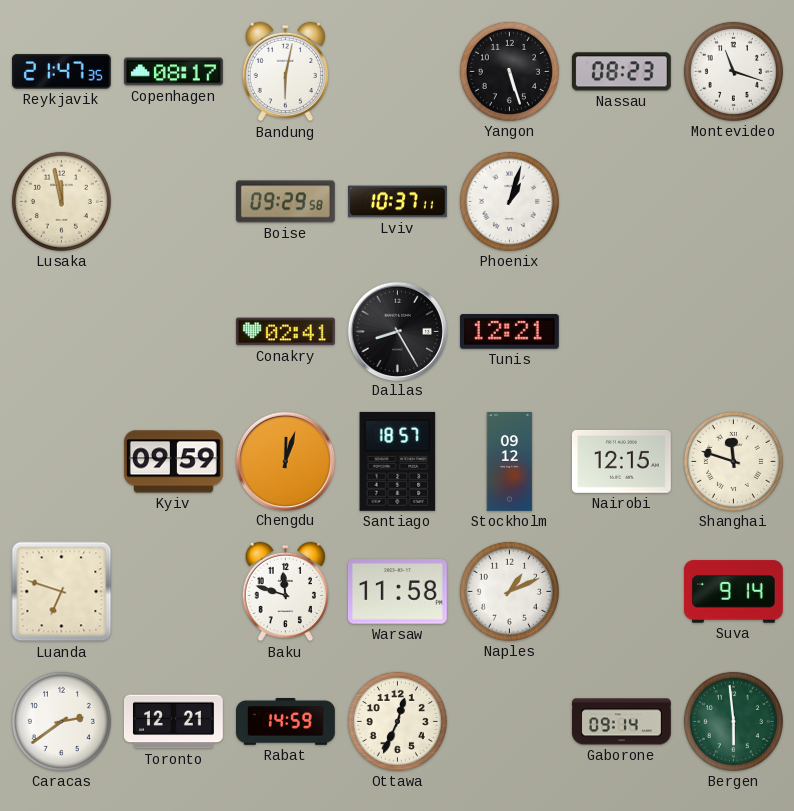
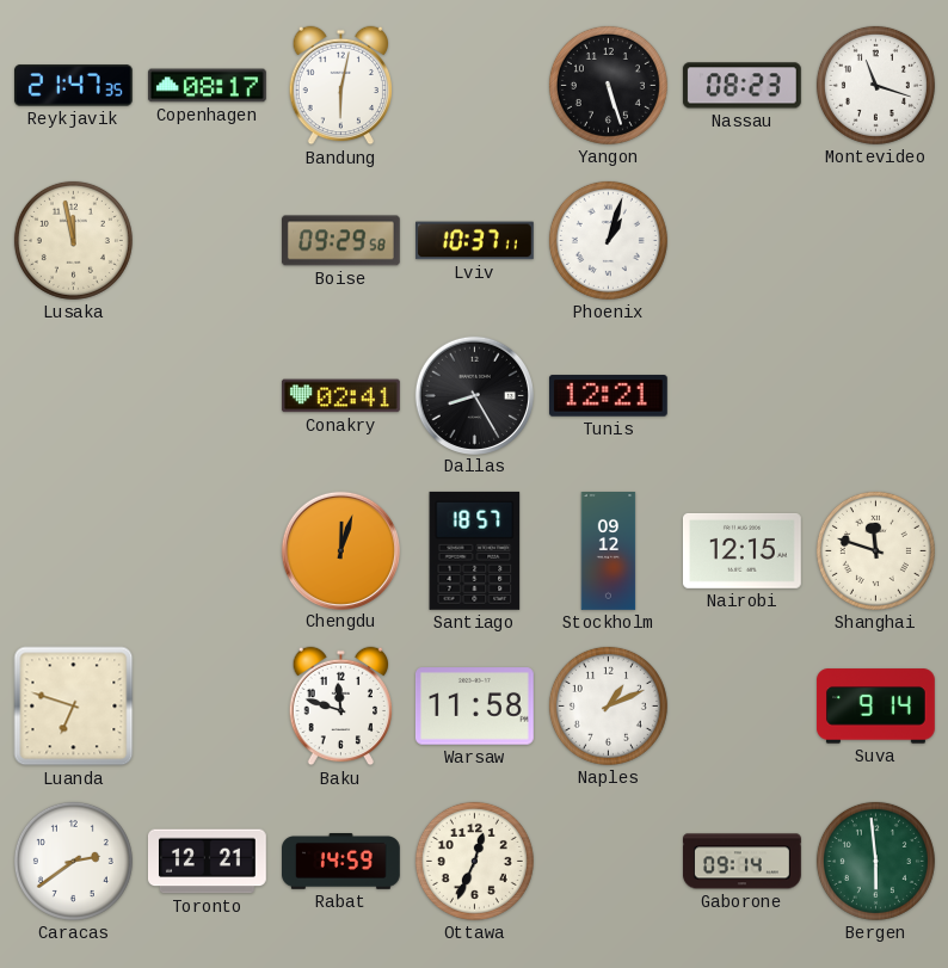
Kyiv: 09:59 -> none (173, 462)
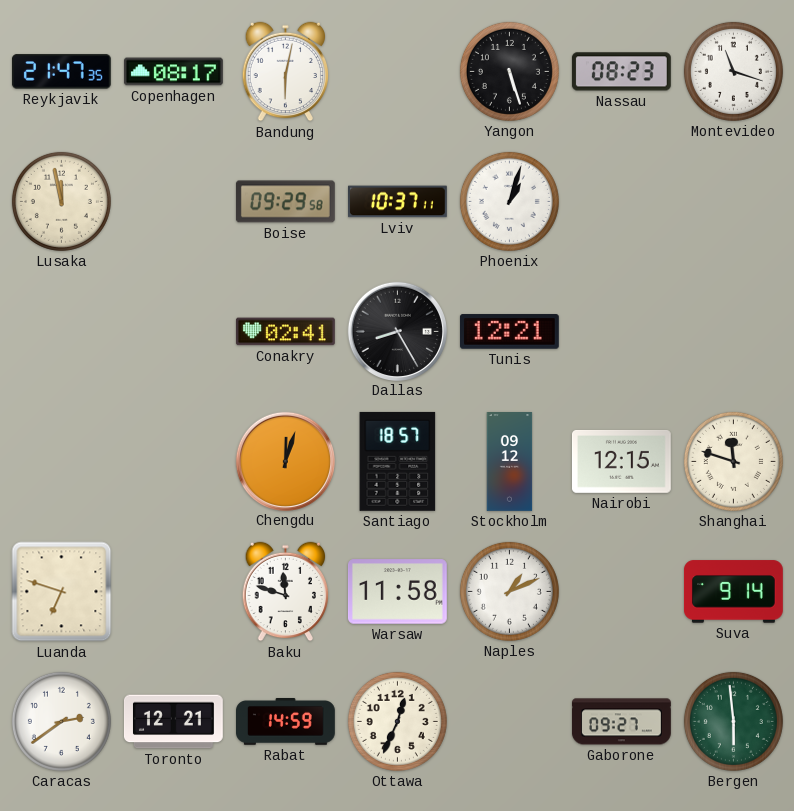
Gaborone: 09:14 -> 09:27 (622, 722)
